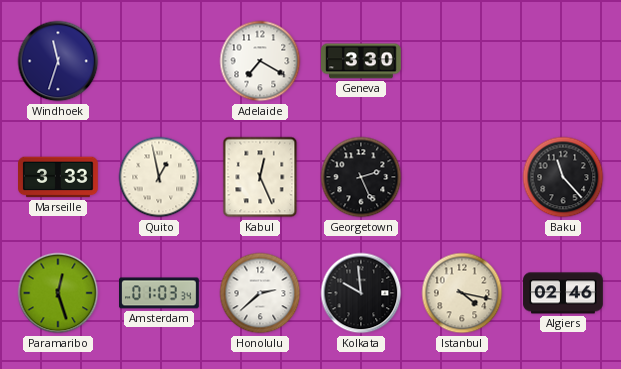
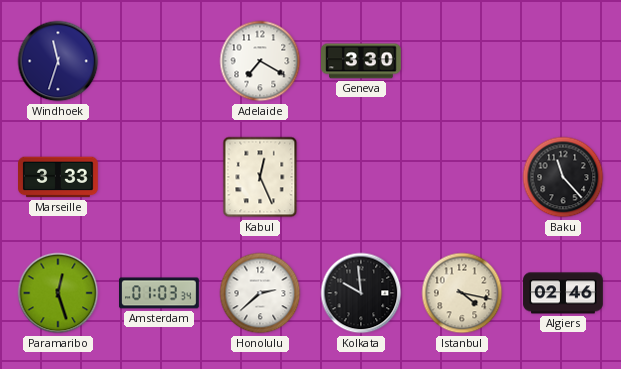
Quito: 12:58 -> none (159, 177)
Georgetown: 2:26 -> none (361, 177)
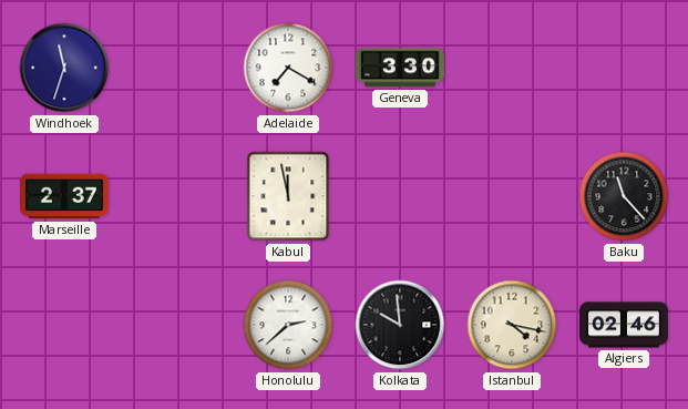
Marseille: 3:33 -> 2:37 (65, 196)
Kabul: 12:26 -> 11:58 (288, 196)
Paramaribo: 12:27 -> none (58, 293)
Amsterdam: 01:03 -> none (160, 293)
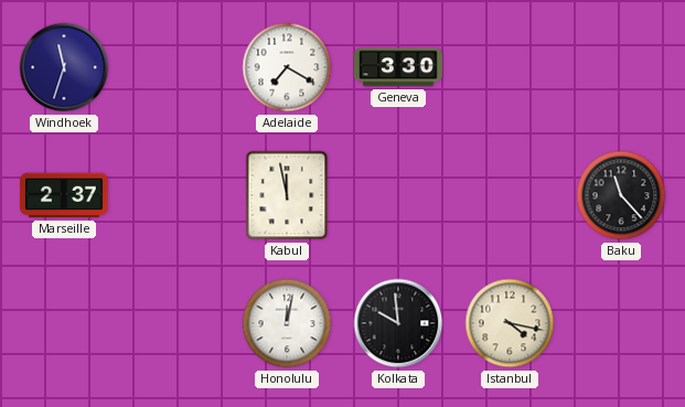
Honolulu: 2:38 -> 12:02 (287, 323)
Algiers: 02:46 -> none (624, 325)
